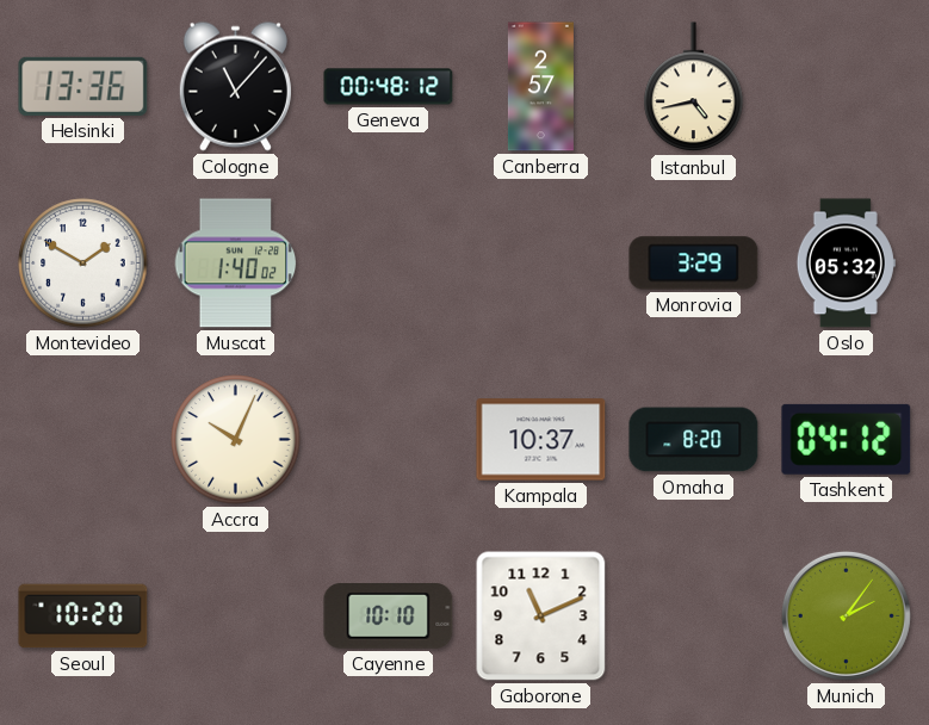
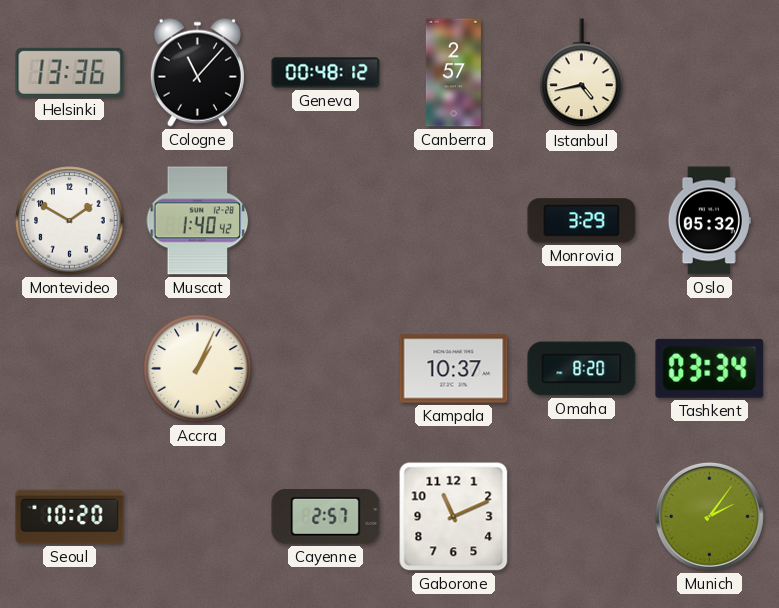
Muscat: 1:40:02 -> 1:40:42 (198, 221)
Accra: 10:04 -> 1:04 (198, 369)
Tashkent: 04:12 -> 03:34 (710, 368)
Cayenne: 10:10 -> 2:57 (326, 517)
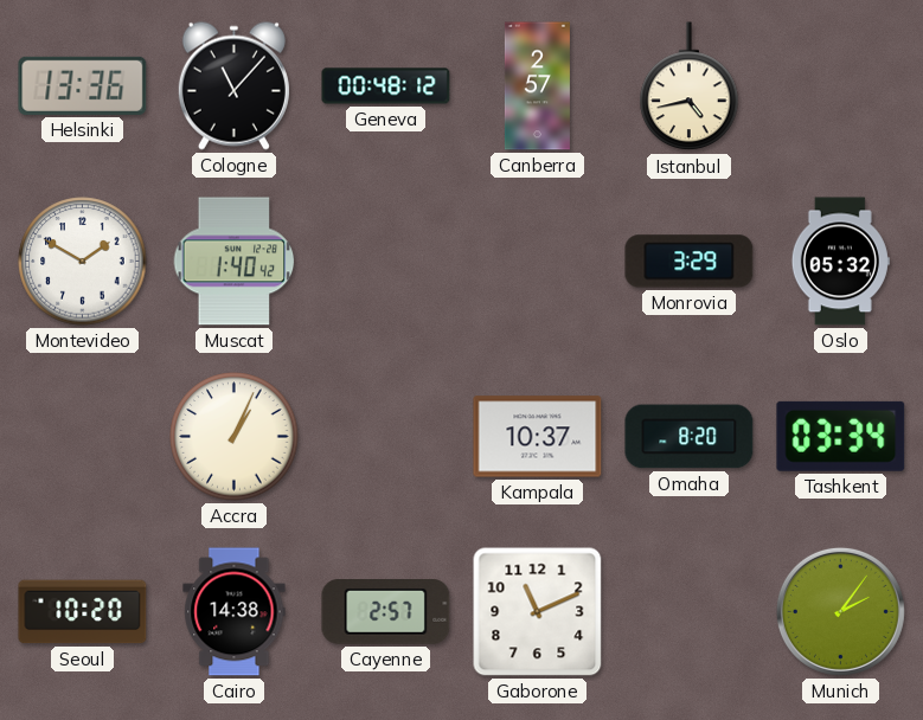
Cairo: none -> 14:38 (235, 612)
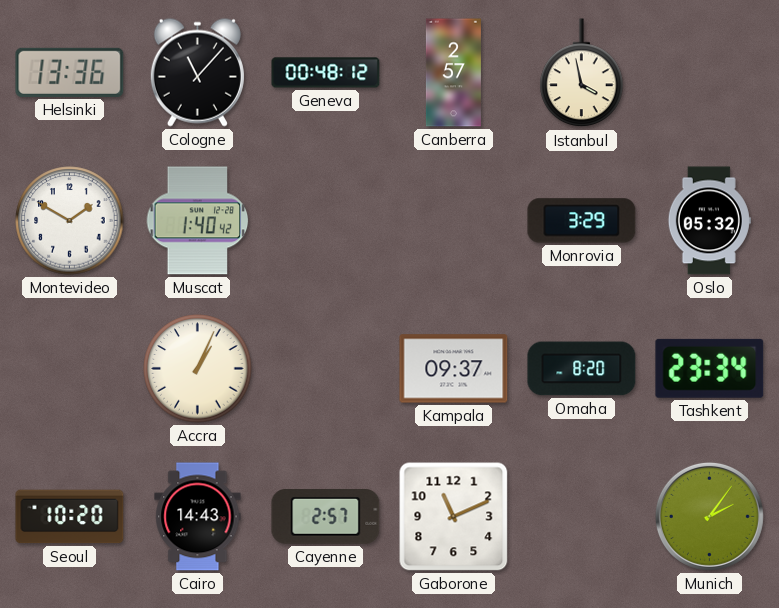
Istanbul: 4:43 -> 3:58 (582, 73)
Kampala: 10:37 -> 09:37 (454, 369)
Tashkent: 03:34 -> 23:34 (710, 368)
Cairo: 14:38 -> 14:43 (198, 517)
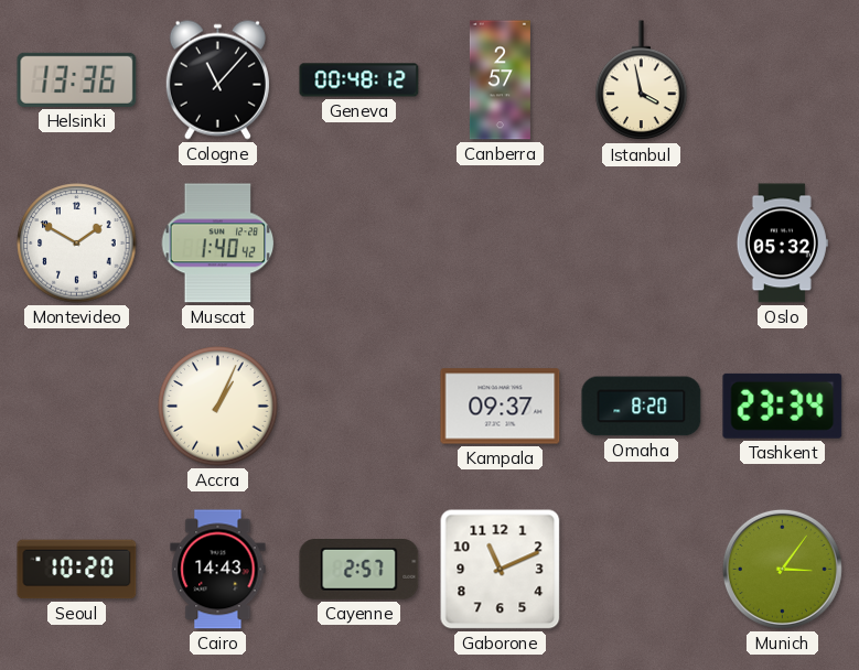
Monrovia: 3:29 -> none (582, 221)
Munich: 2:06 -> 3:06 (782, 569)
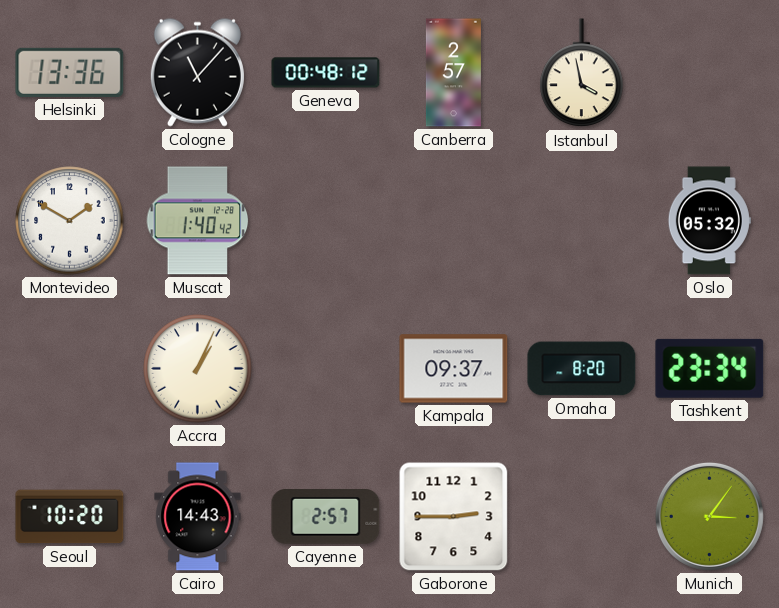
Gaborone: 11:11 -> 2:45 (454, 517)
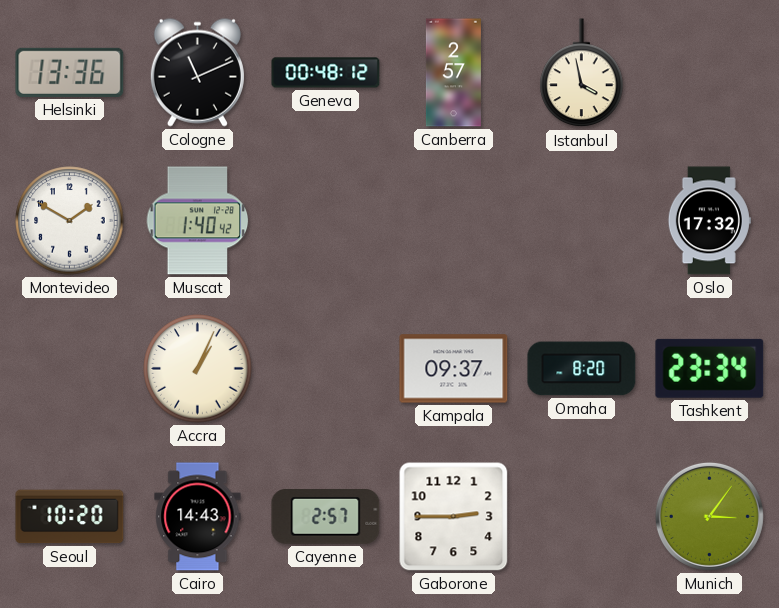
Cologne: 11:07 -> 11:11 (197, 72)
Oslo: 05:32 -> 17:32 (709, 221)
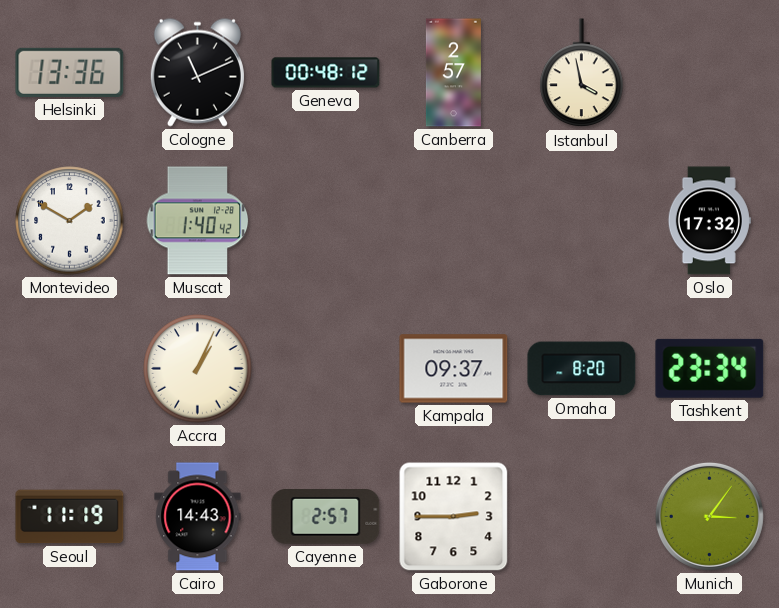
Seoul: 10:20 -> 11:19 (70, 517)
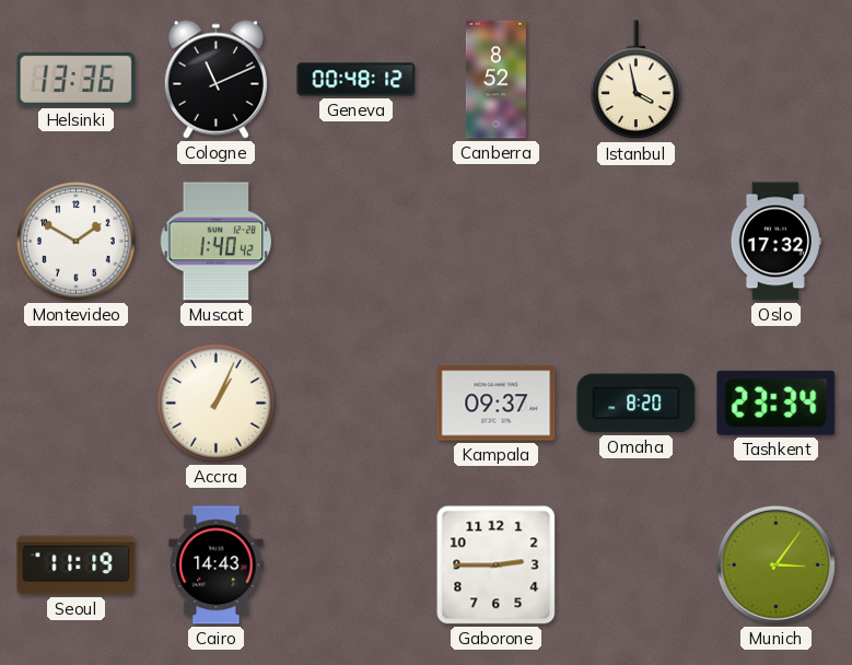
Canberra: 2:57 -> 8:52 (495, 80)
Cayenne: 2:57 -> none (326, 517)
